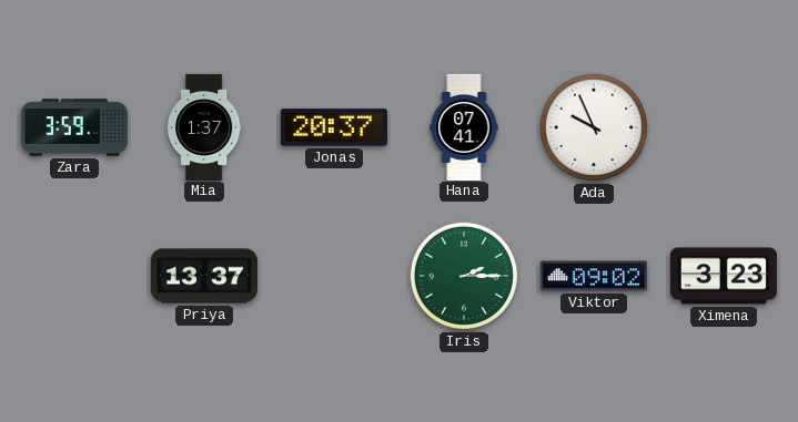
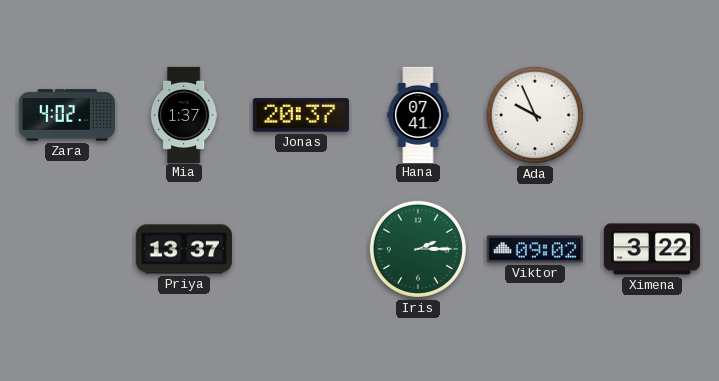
Zara: 3:59 -> 4:02 (67, 115)
Ximena: 3:23 -> 3:22 (652, 249)
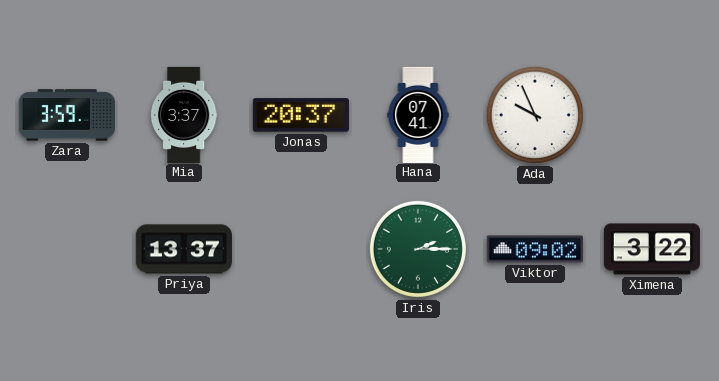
Zara: 4:02 -> 3:59 (67, 115)
Mia: 1:37 -> 3:37 (184, 114)
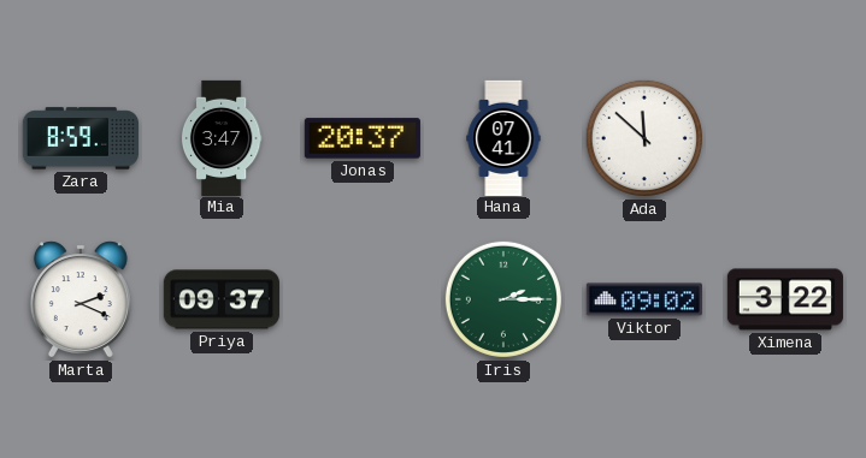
Zara: 3:59 -> 8:59 (81, 138)
Mia: 3:37 -> 3:47 (222, 137)
Ada: 9:56 -> 11:52 (644, 138)
Marta: none -> 2:19 (81, 299)
Priya: 13:37 -> 09:37 (222, 299)
